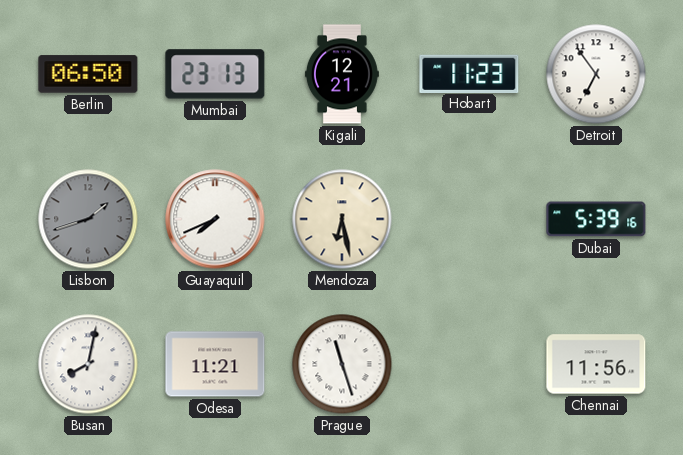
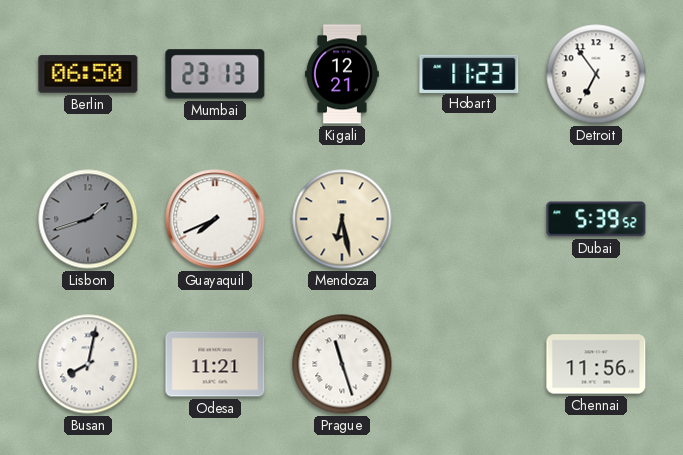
Dubai: 5:39:16 -> 5:39:52 (596, 219)
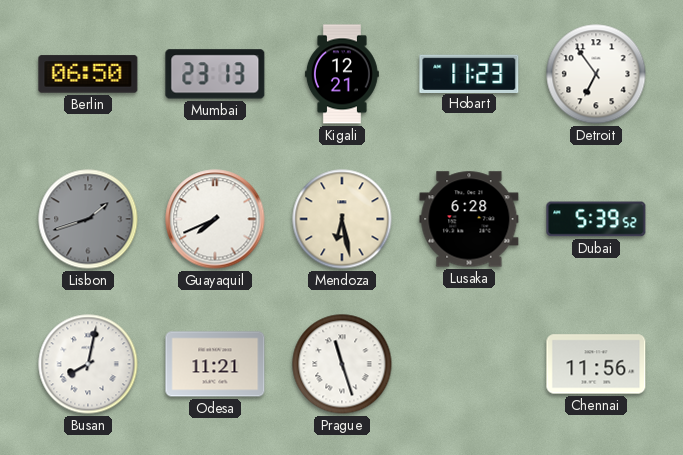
Lusaka: none -> 6:28 (469, 219)
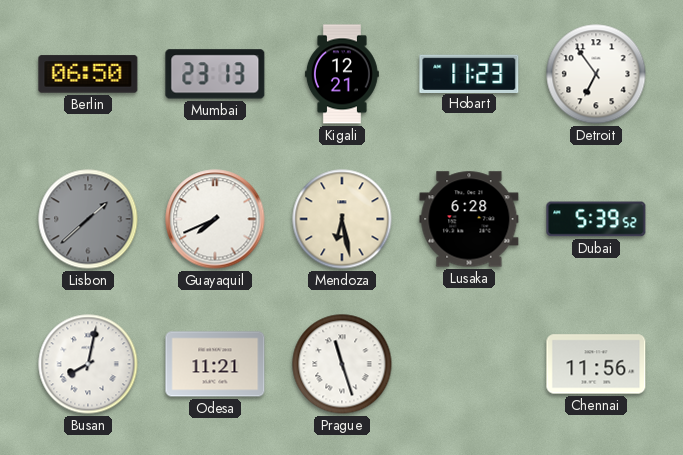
Lisbon: 1:42 -> 1:38 (88, 219)
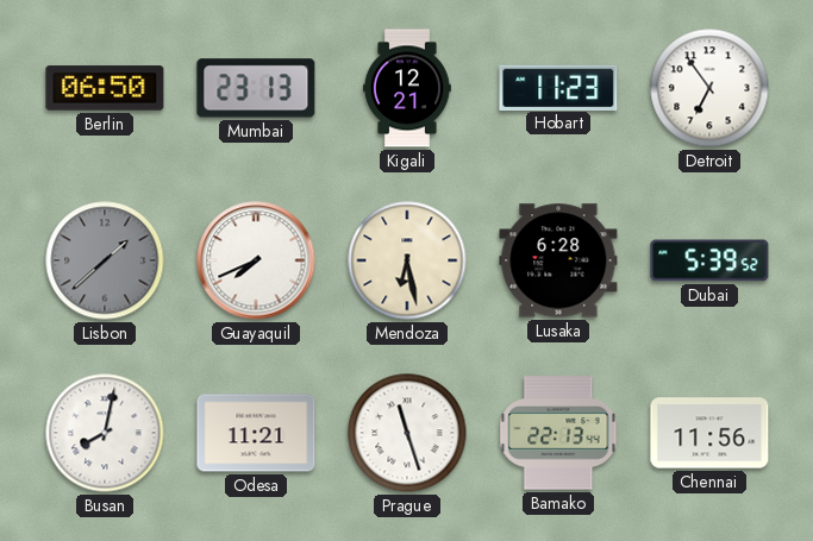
Bamako: none -> 22:13 (558, 433)
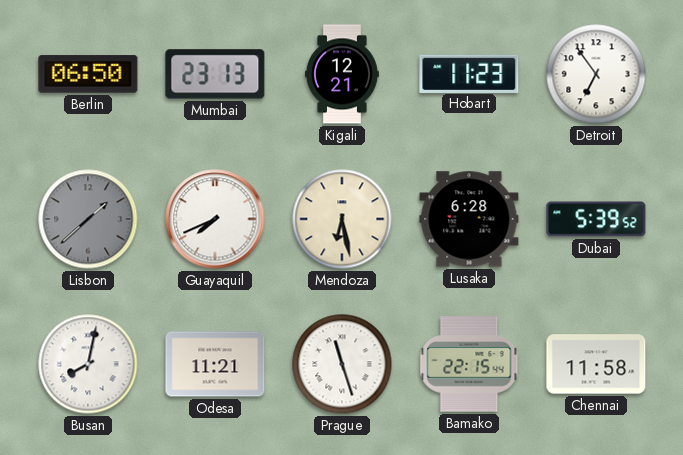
Bamako: 22:13 -> 22:15 (469, 364)
Chennai: 11:56 -> 11:58 (596, 364)
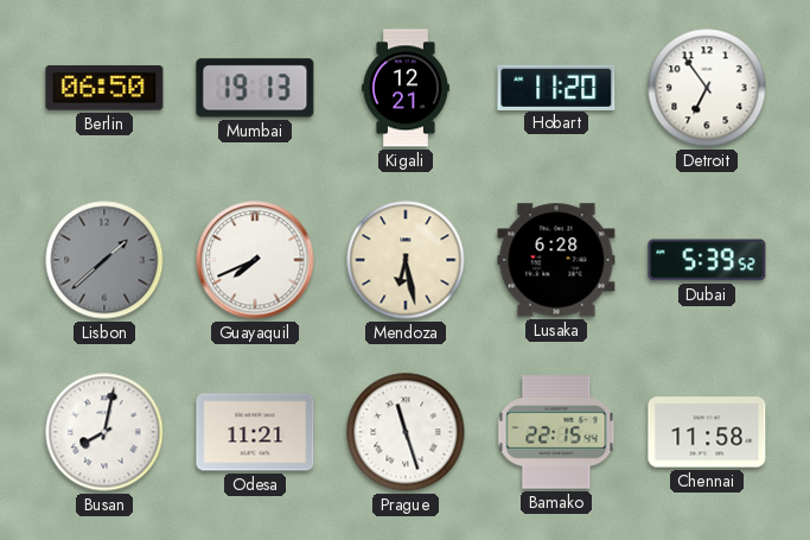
Mumbai: 23:13 -> 19:13 (255, 88)
Hobart: 11:23 -> 11:20 (556, 87)
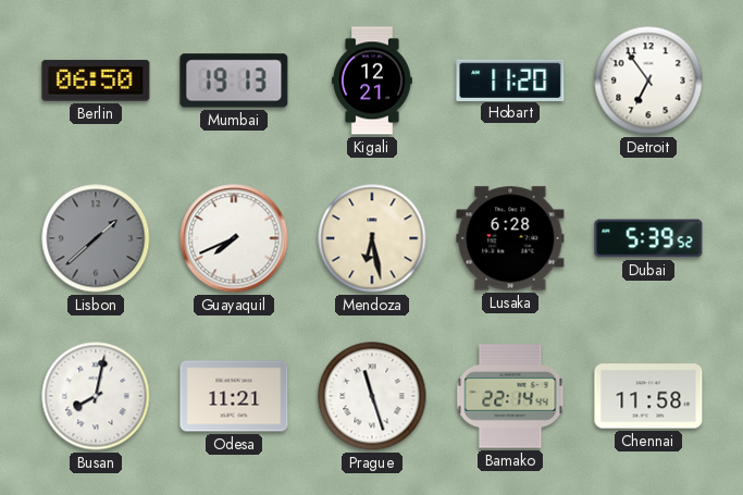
Bamako: 22:15 -> 22:14 (510, 396)
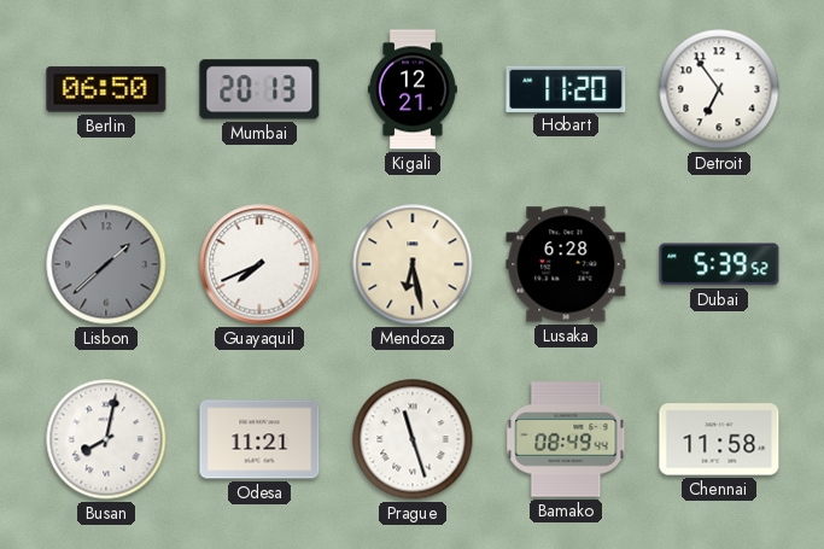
Mumbai: 19:13 -> 20:13 (259, 89)
Bamako: 22:14 -> 08:49 (566, 439)
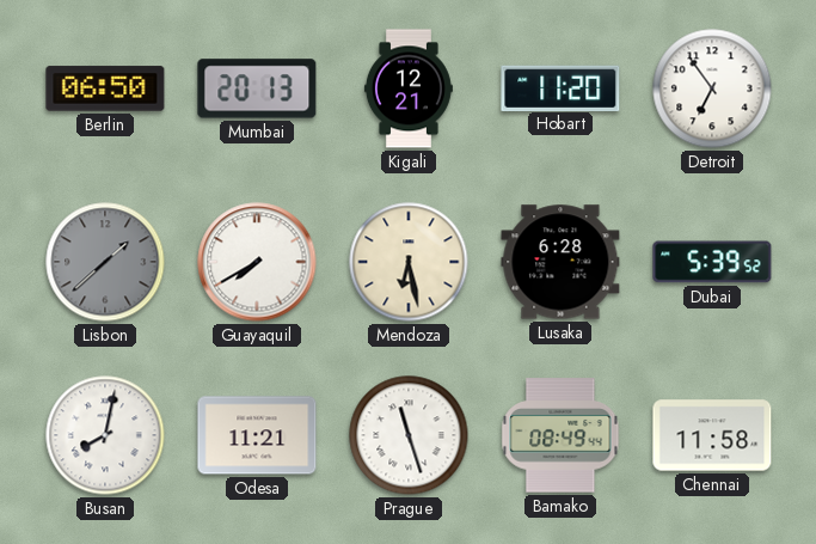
Guayaquil: 7:41 -> 7:40 (257, 262)
